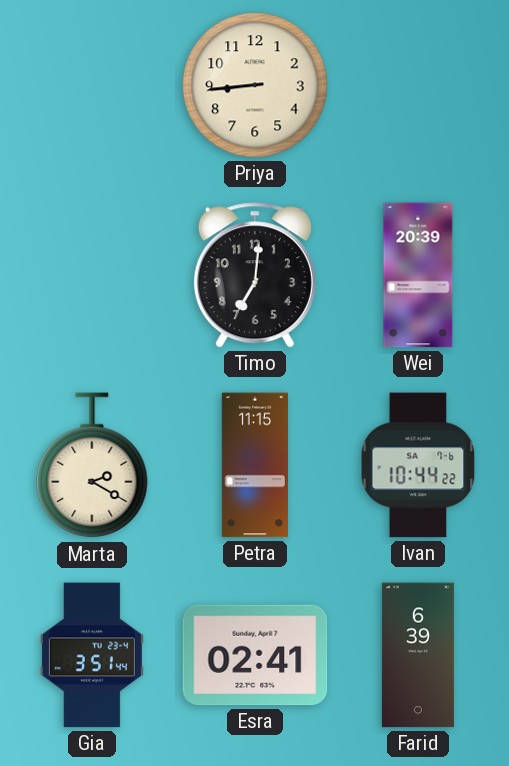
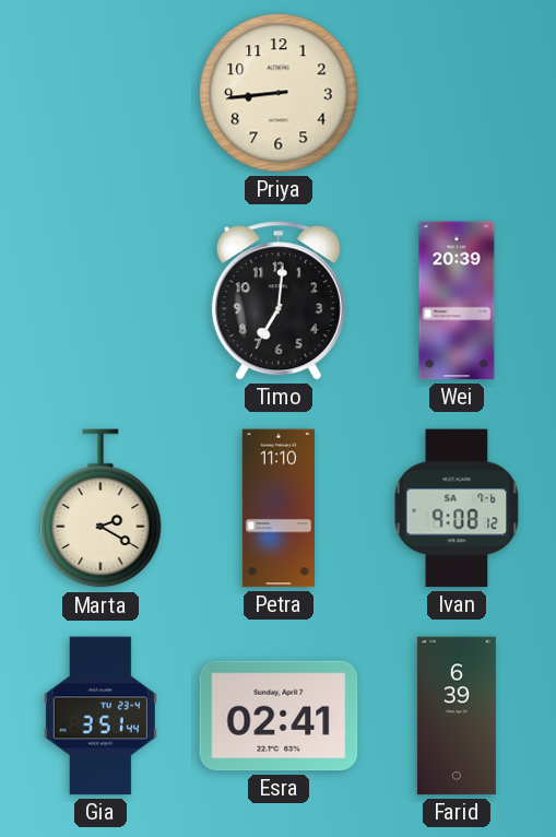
Petra: 11:15 -> 11:10 (279, 508)
Ivan: 10:44 -> 9:08 (457, 508)
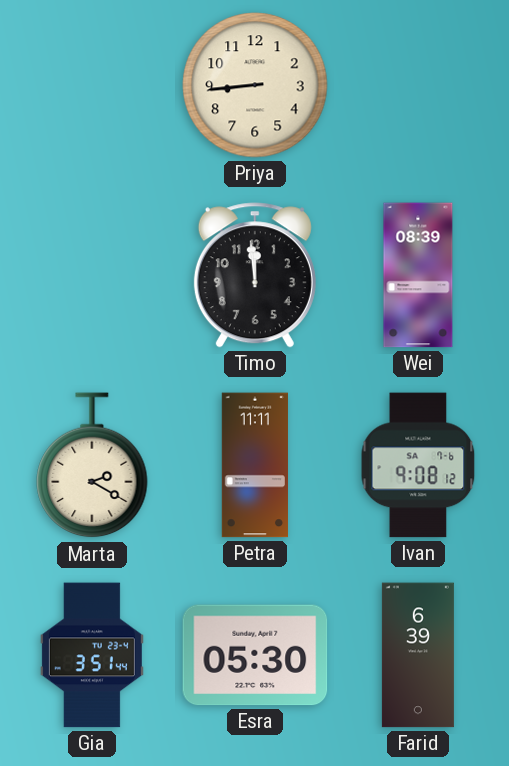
Timo: 7:01 -> 11:59 (255, 275)
Wei: 20:39 -> 08:39 (418, 275)
Petra: 11:10 -> 11:11 (255, 465)
Esra: 02:41 -> 05:30 (255, 655)
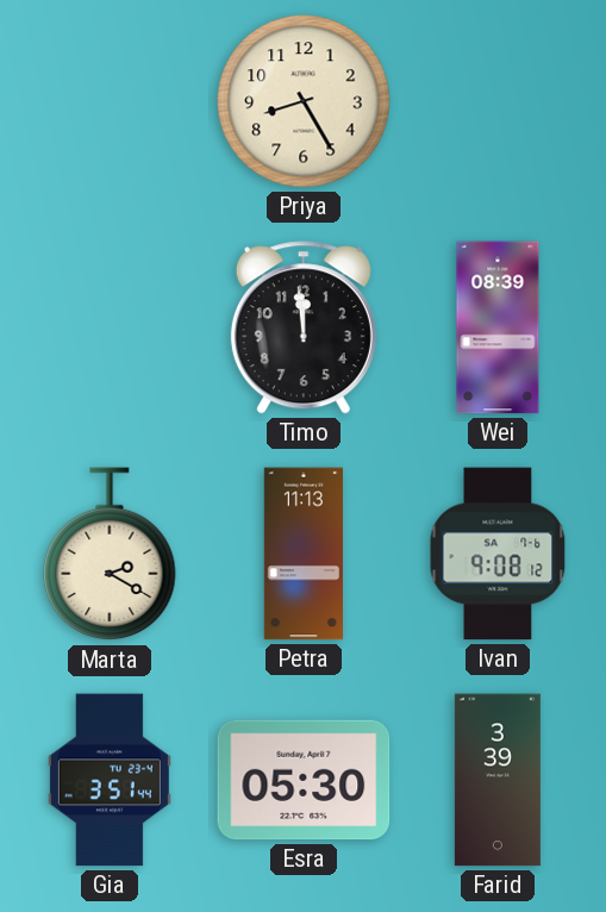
Priya: 8:44 -> 8:25 (304, 101)
Petra: 11:11 -> 11:13 (304, 554)
Farid: 6:39 -> 3:39 (498, 780)
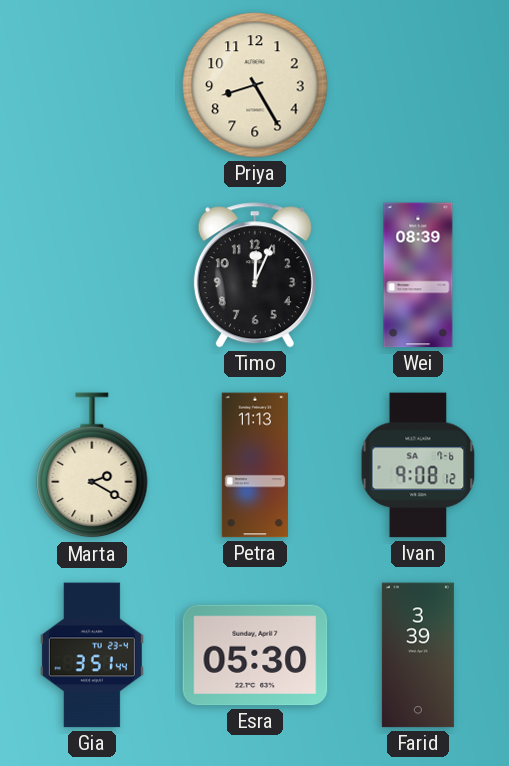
Timo: 11:59 -> 12:04 (255, 275)
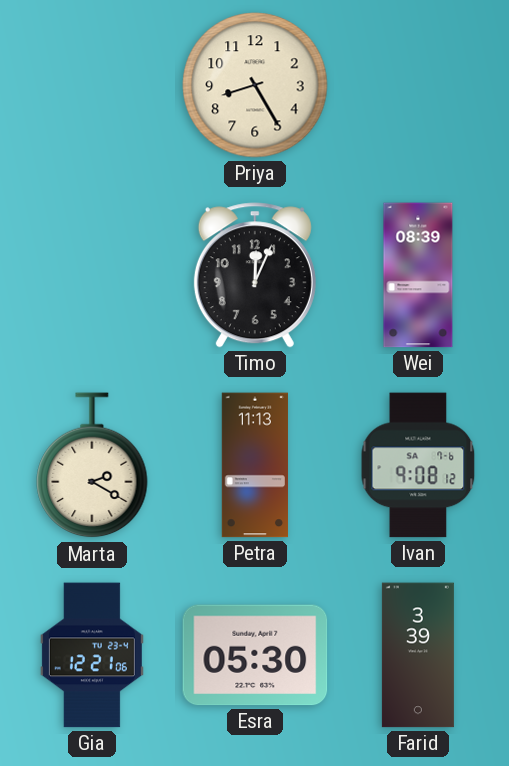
Gia: 3:51 -> 12:21 (92, 655)
